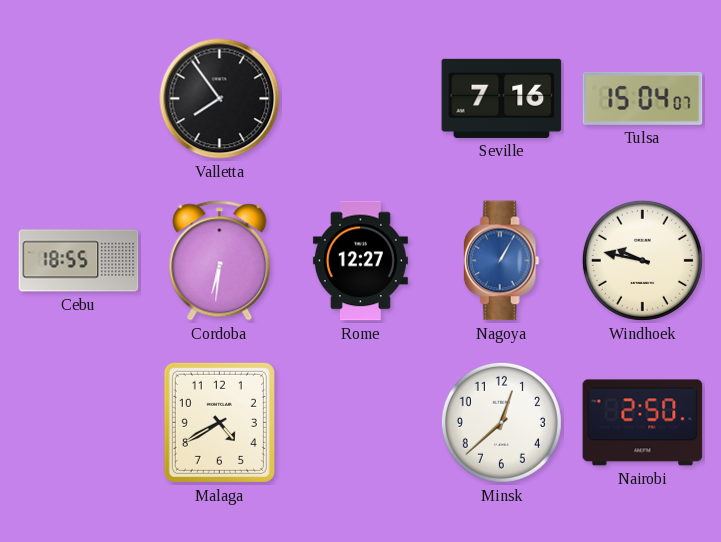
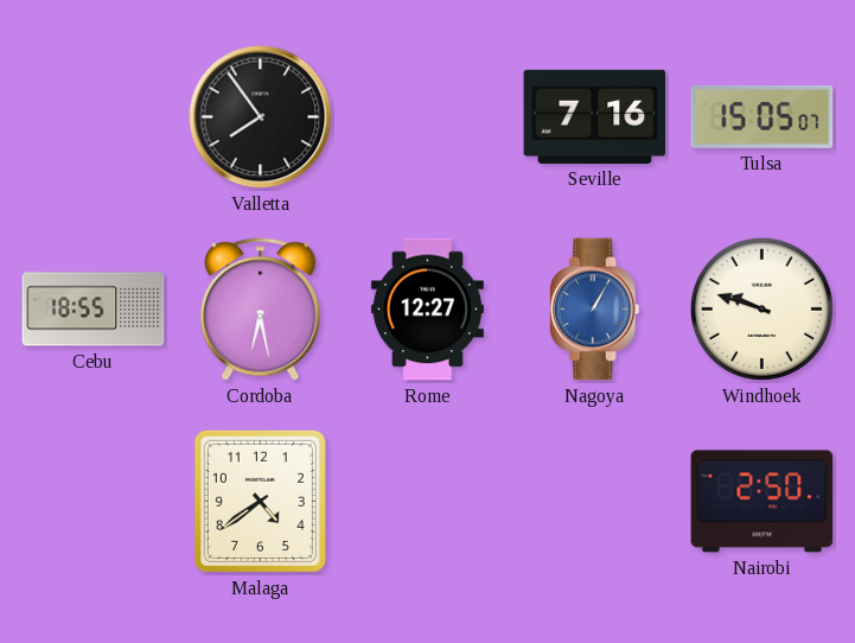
Tulsa: 15:04 -> 15:05 (763, 116)
Cordoba: 6:31 -> 6:28 (261, 310)
Windhoek: 9:47 -> 9:48 (761, 308)
Malaga: 4:40 -> 4:39 (260, 501)
Minsk: 12:38 -> none (501, 422)
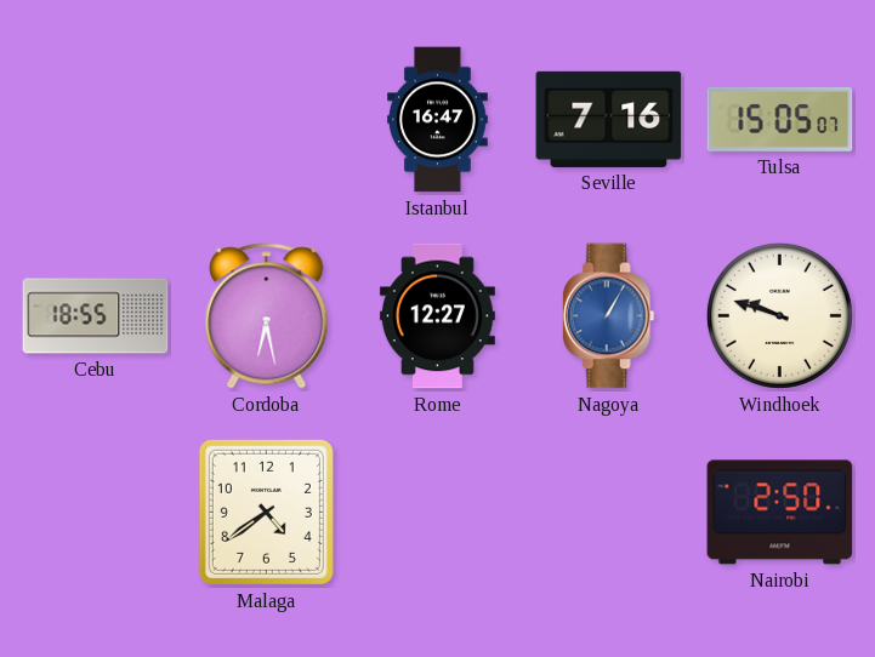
Valletta: 7:54 -> none (261, 117)
Istanbul: none -> 16:47 (438, 120)
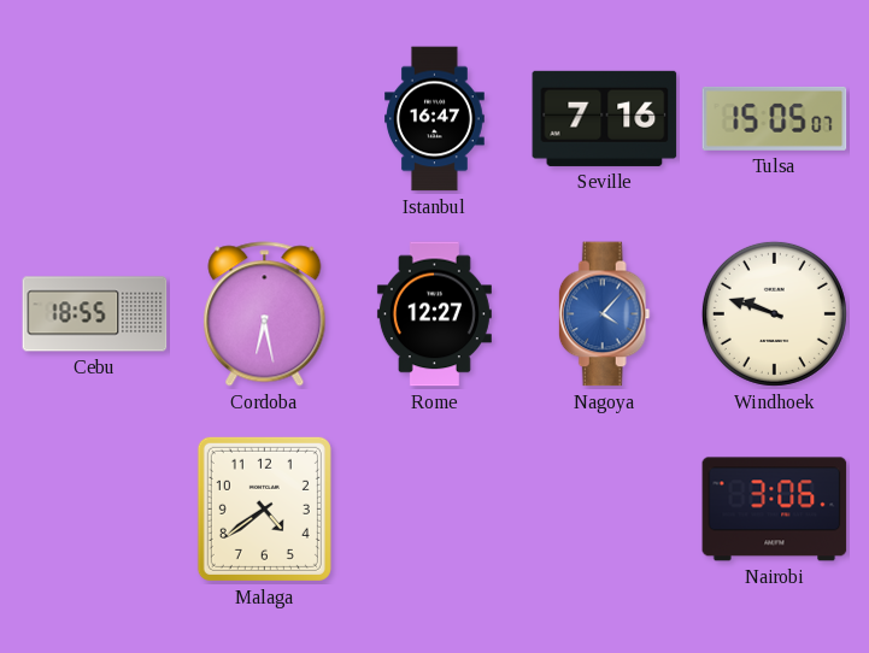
Nagoya: 1:05 -> 4:07 (604, 314)
Nairobi: 2:50 -> 3:06 (775, 510)
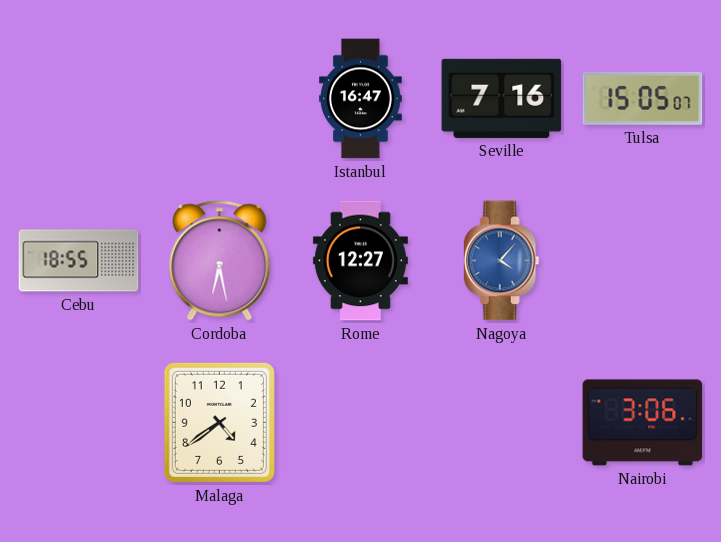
Windhoek: 9:48 -> none (774, 313)
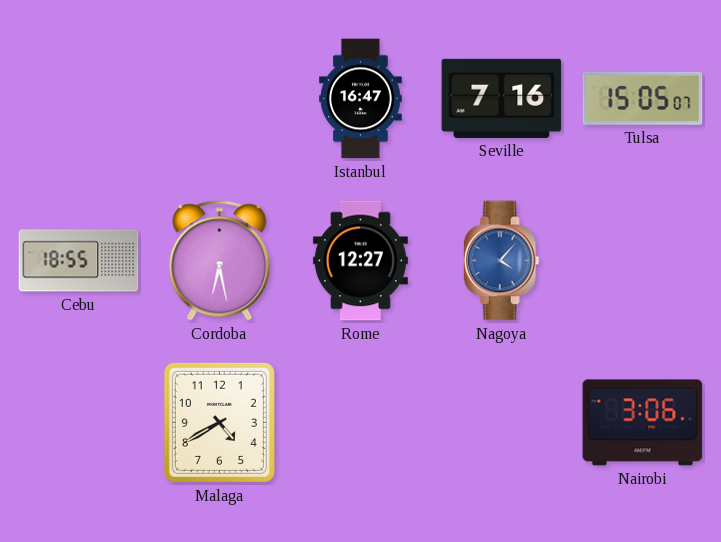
Malaga: 4:39 -> 4:40 (219, 422)
